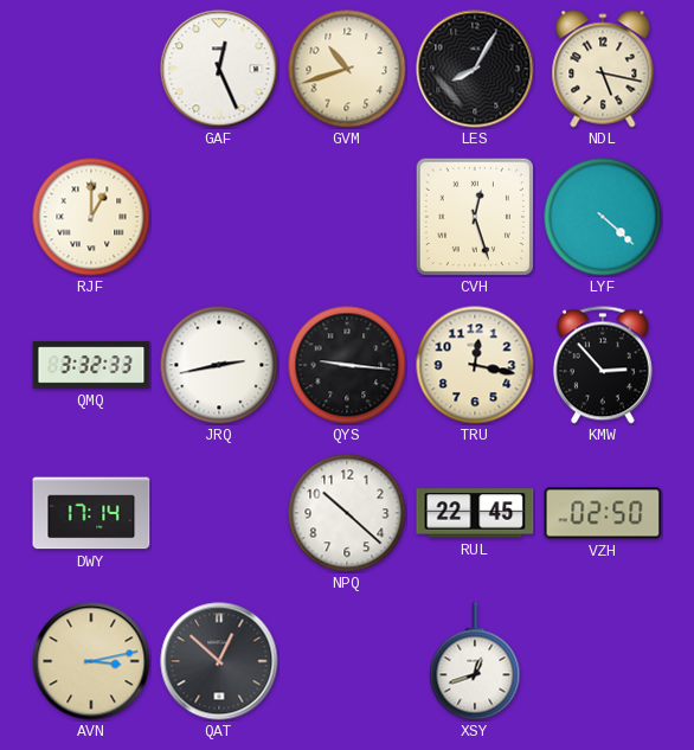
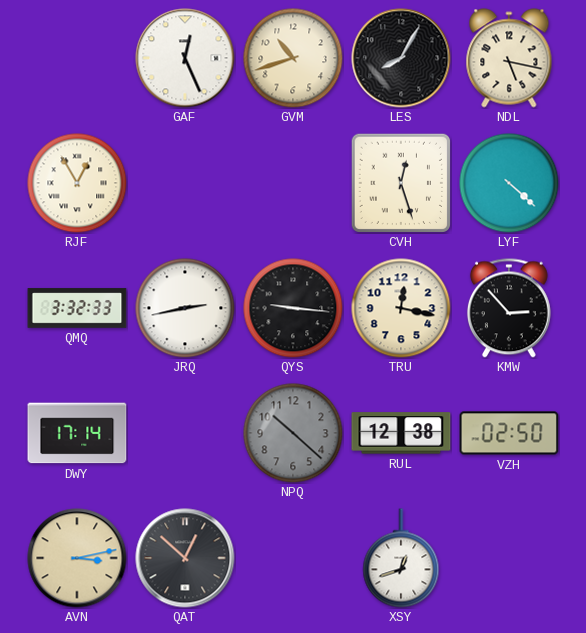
RJF: 1:00 -> 12:55 (77, 183)
NPQ dial: white -> grey (293, 433)
RUL: 22:45 -> 12:38 (401, 433)
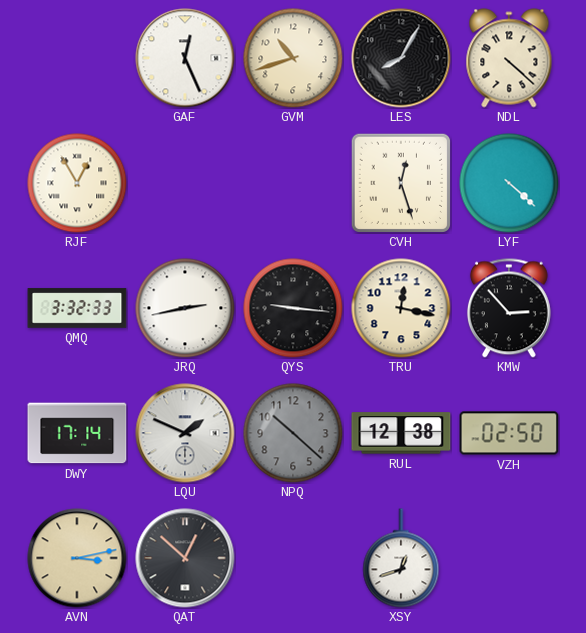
NDL: 5:17 -> 4:22 (509, 58)
LQU: none -> 1:49 (185, 433)
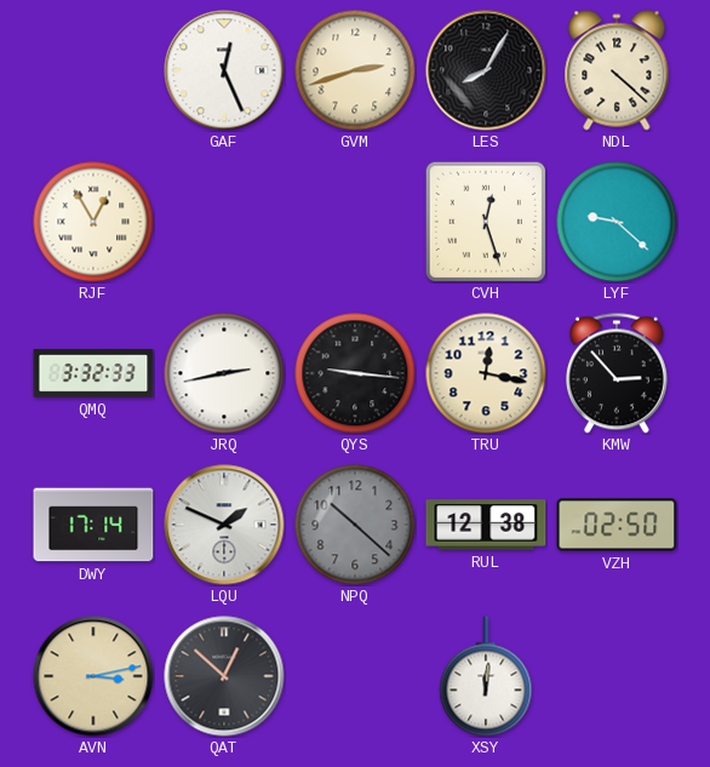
GVM: 10:42 -> 2:42 (355, 70)
LYF: 4:22 -> 9:22 (617, 222)
XSY: 12:42 -> 12:01 (486, 676)
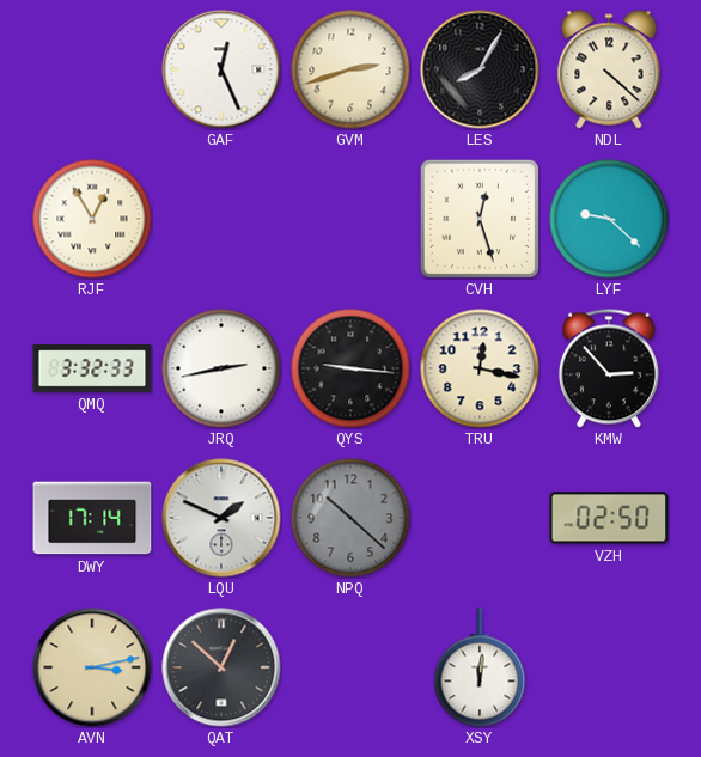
RUL: 12:38 -> none (486, 525)
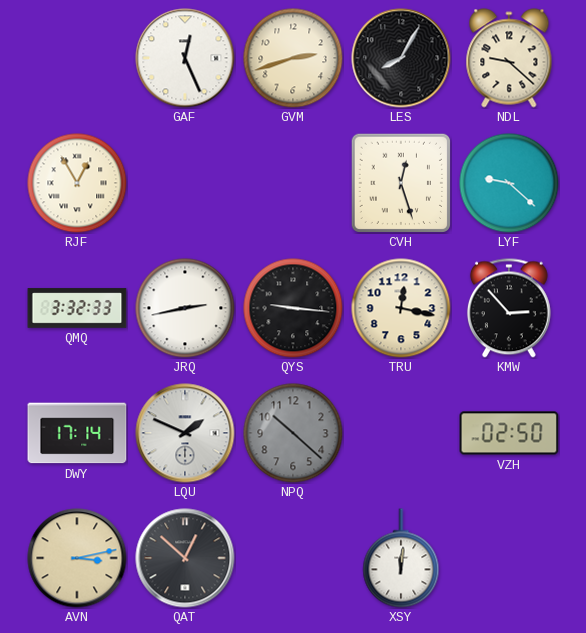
NDL: 4:22 -> 9:22 (509, 58)
